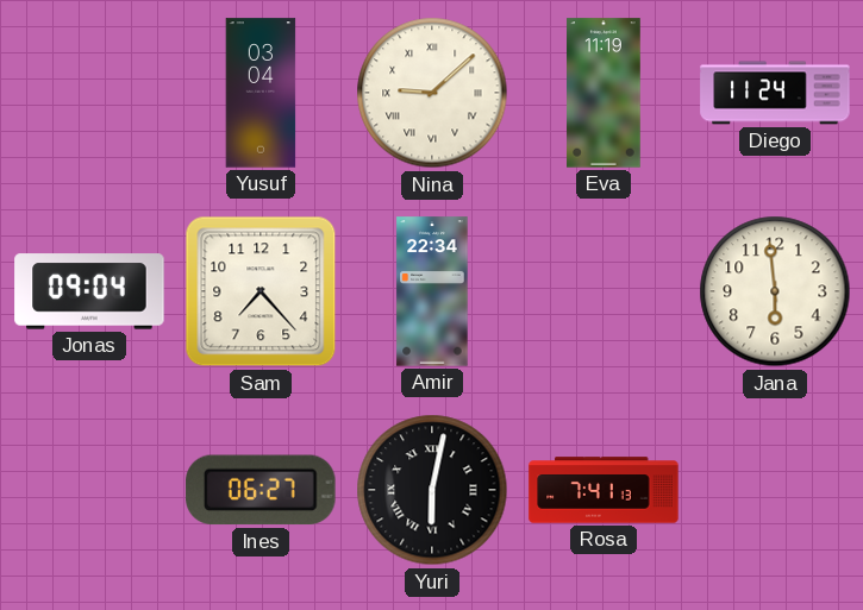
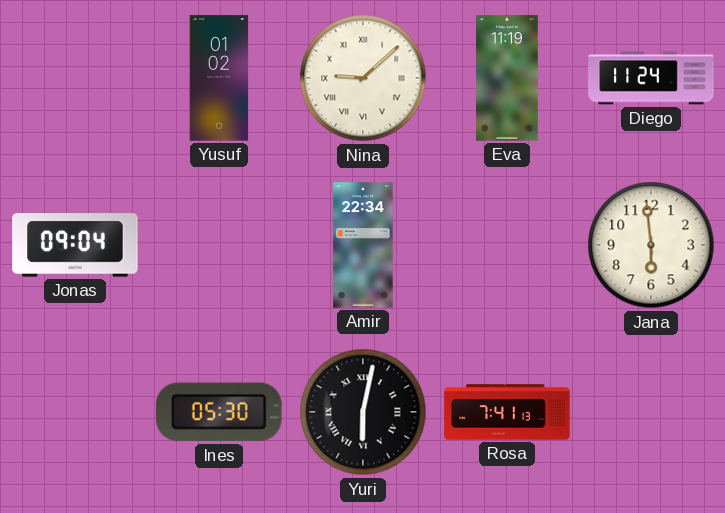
Yusuf: 03:04 -> 01:02 (219, 78)
Sam: 7:23 -> none (261, 291)
Ines: 06:27 -> 05:30 (219, 412)
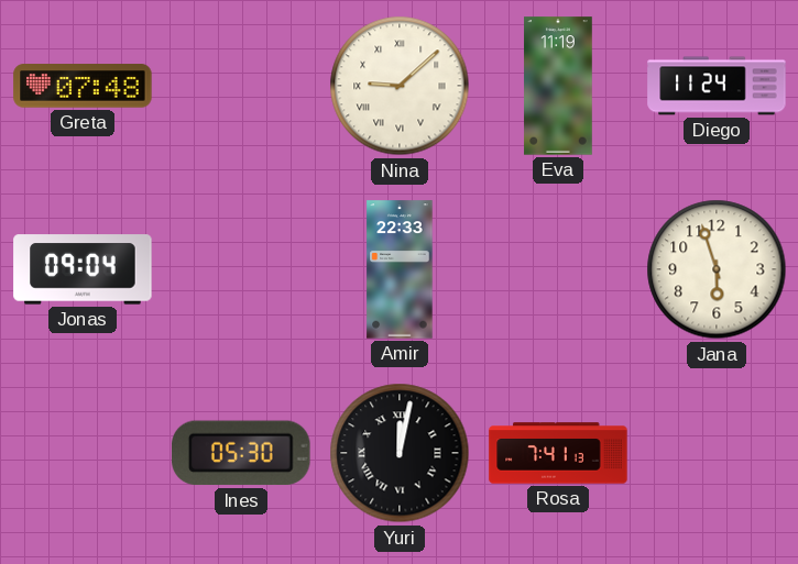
Greta: none -> 07:48 (83, 86)
Yusuf: 01:02 -> none (219, 78)
Amir: 22:34 -> 22:33 (400, 269)
Jana: 5:59 -> 5:57 (717, 269)
Yuri: 6:02 -> 12:02 (400, 453)
